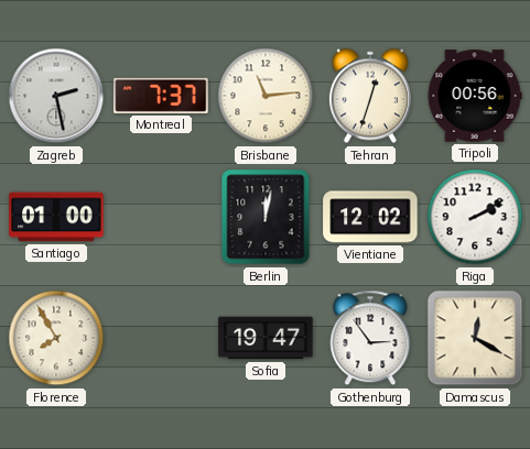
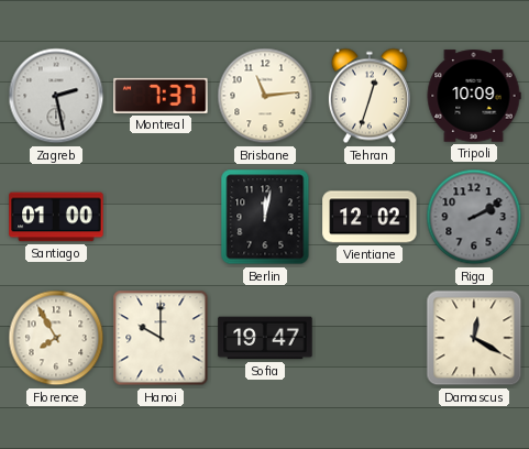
Tripoli: 00:56 -> 10:09 (474, 96)
Riga dial: white -> grey (474, 217)
Hanoi: none -> 10:00 (161, 338)
Gothenburg: 2:54 -> none (370, 338)
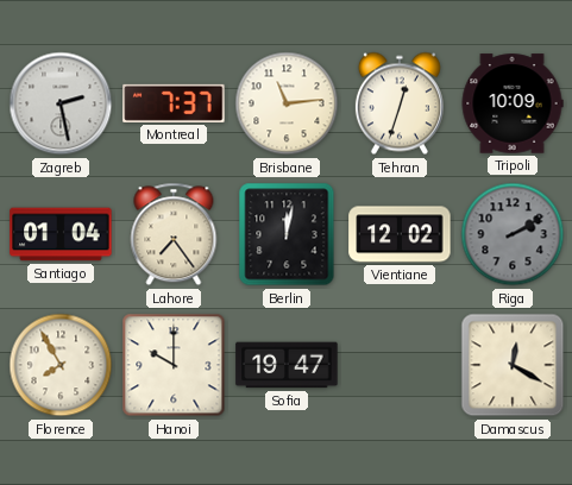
Santiago: 01:00 -> 01:04 (61, 234)
Lahore: none -> 7:24 (174, 234)
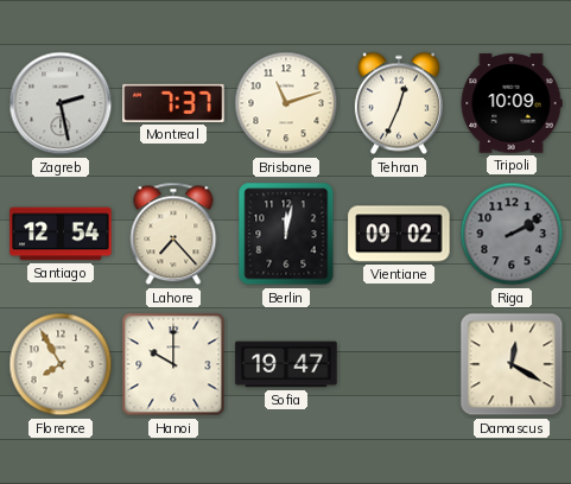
Brisbane: 11:14 -> 11:12 (286, 103)
Tehran: 12:33 -> 12:34 (399, 103)
Santiago: 01:04 -> 12:54 (61, 234)
Lahore: 7:24 -> 7:23 (173, 234)
Vientiane: 12:02 -> 09:02 (399, 234)
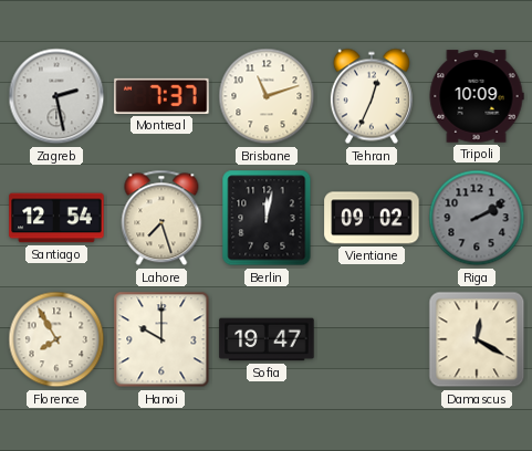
Lahore: 7:23 -> 7:27 (161, 218)
